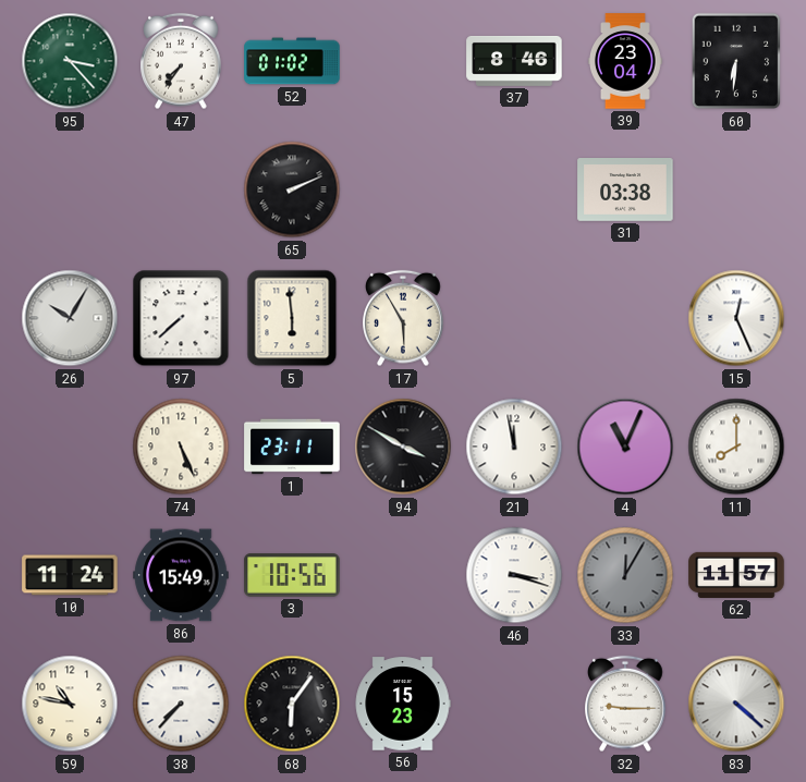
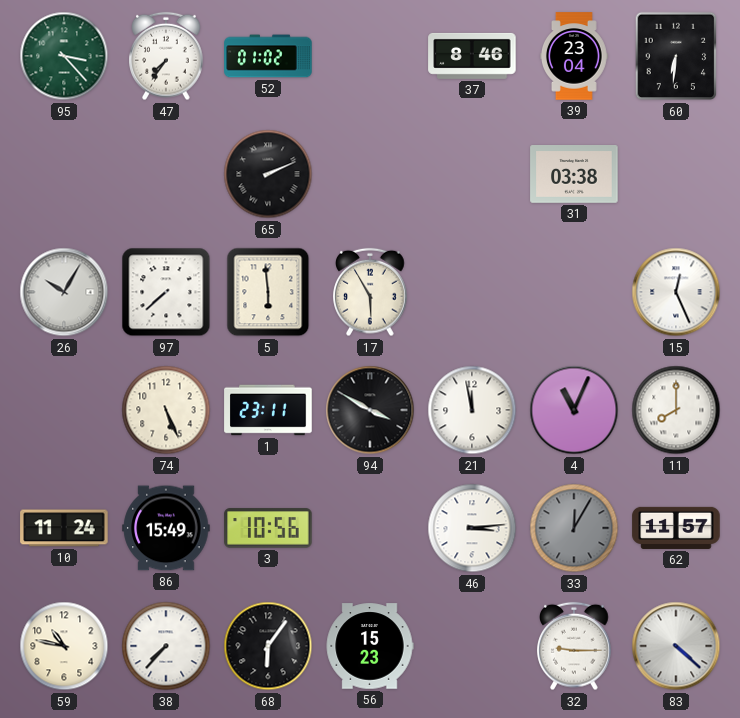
46: 3:18 -> 3:14 (472, 528)
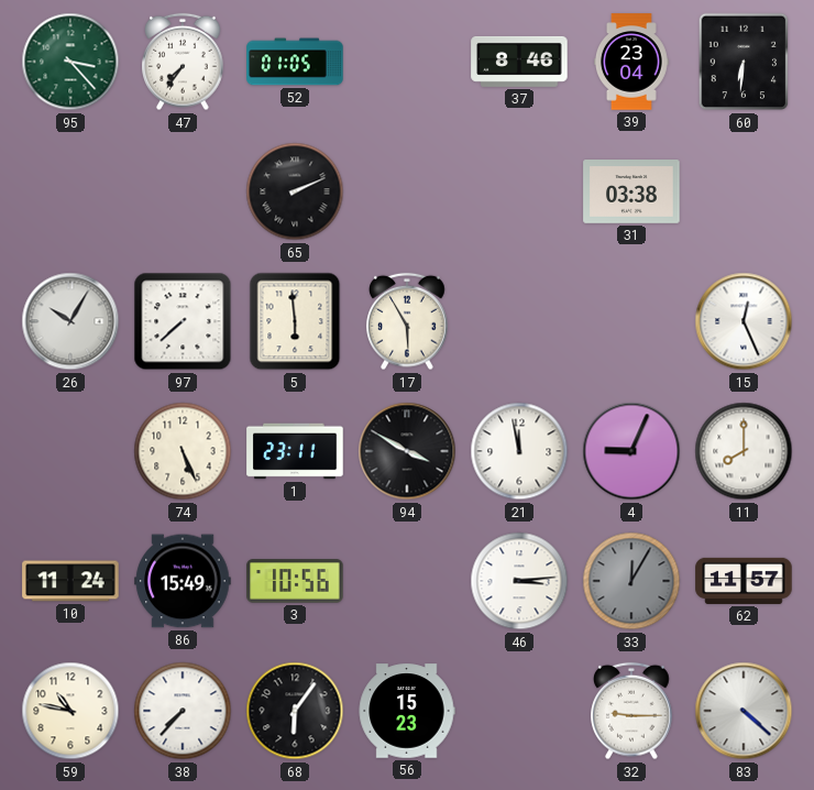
52: 01:02 -> 01:05 (295, 62)
4: 11:04 -> 9:04 (631, 451)
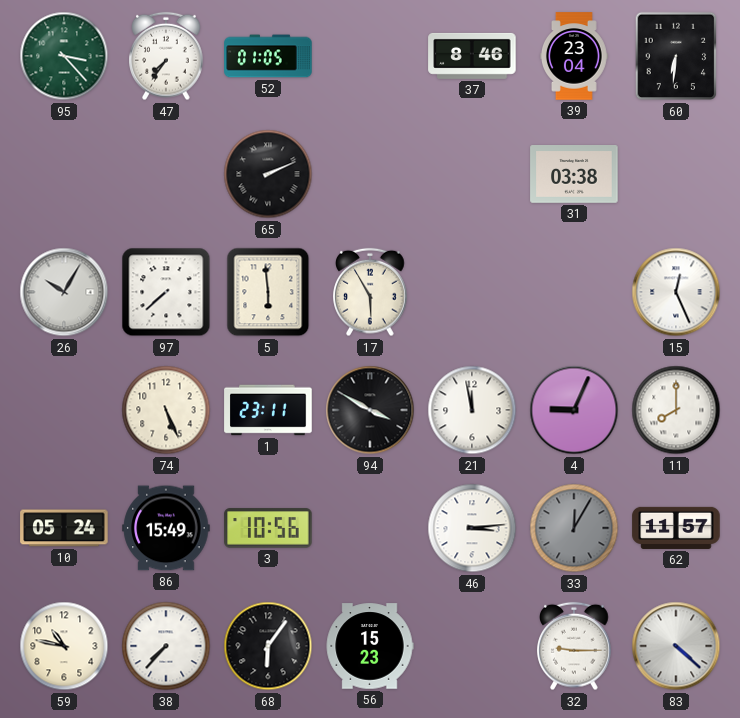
10: 11:24 -> 05:24 (64, 528)
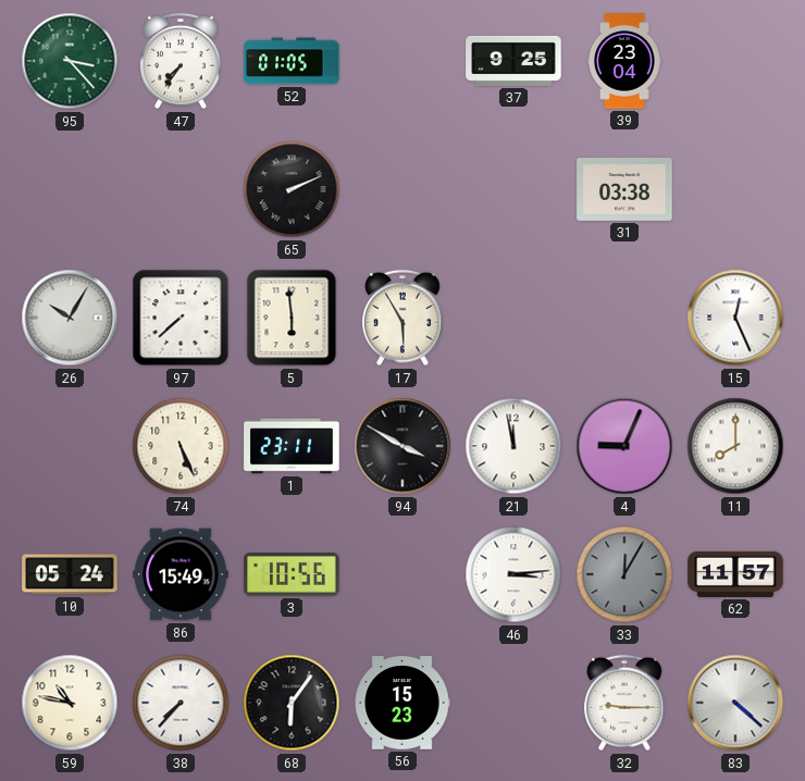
37: 8:46 -> 9:25 (513, 61)
60: 6:31 -> none (676, 56)
